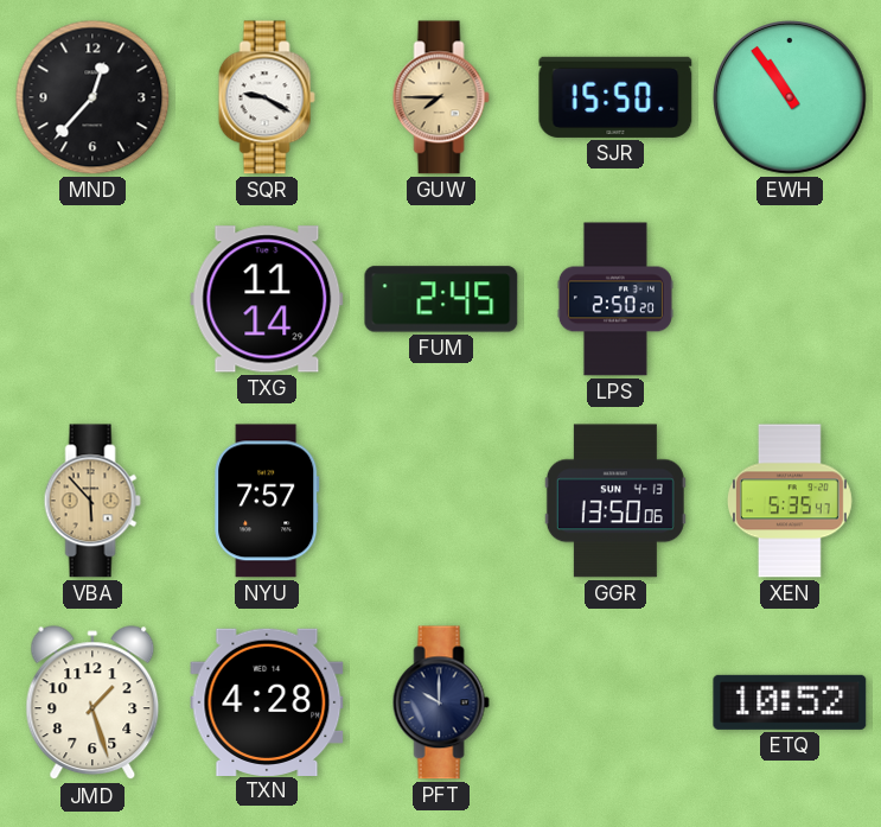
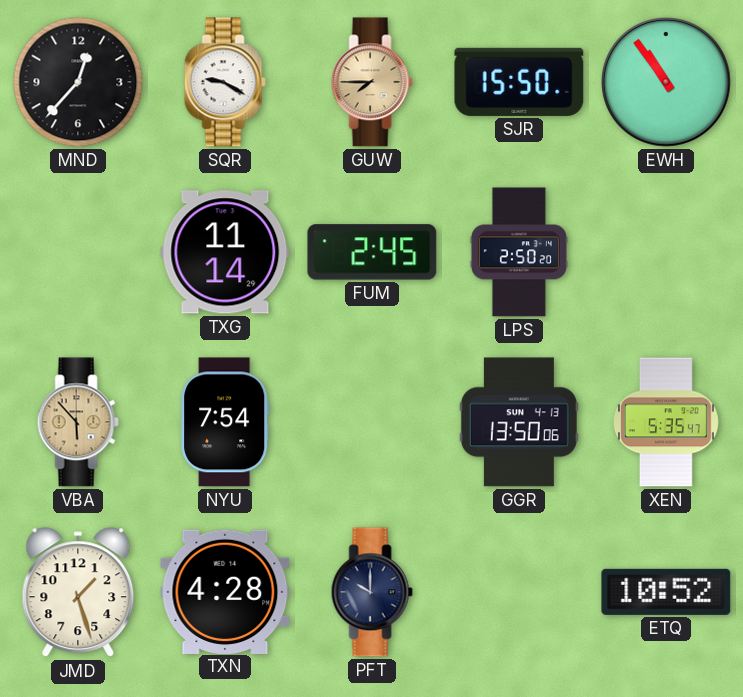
NYU: 7:57 -> 7:54 (225, 422)
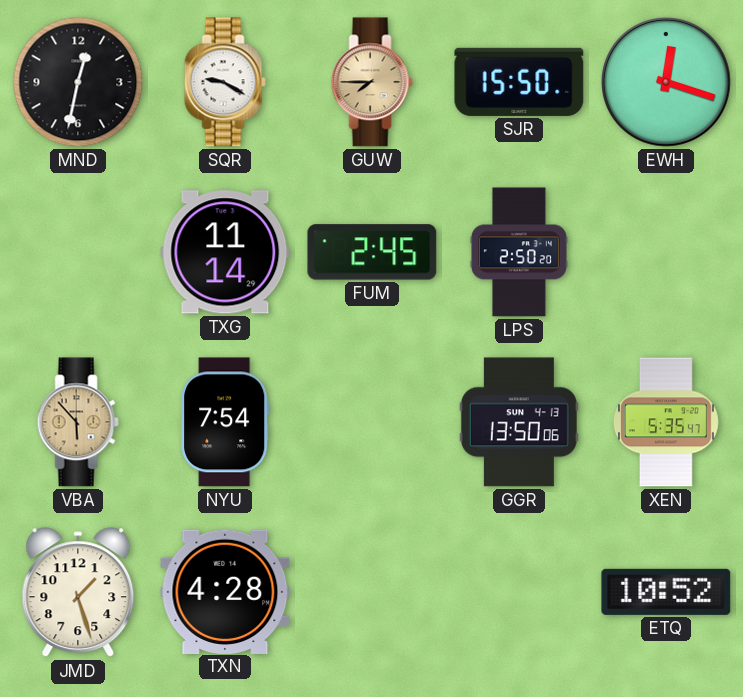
MND: 12:37 -> 12:32 (78, 82)
EWH: 10:54 -> 12:18 (667, 83)
PFT: 10:00 -> none (372, 592)
